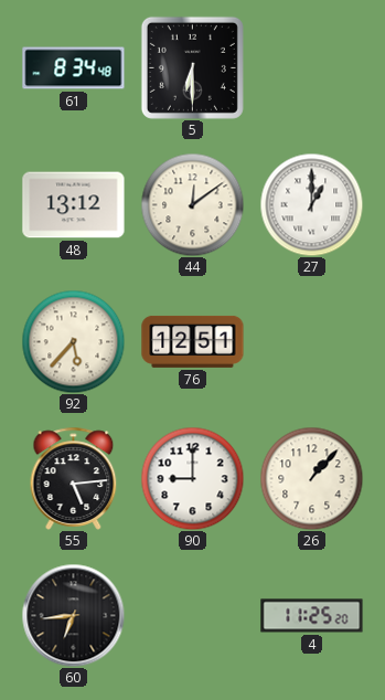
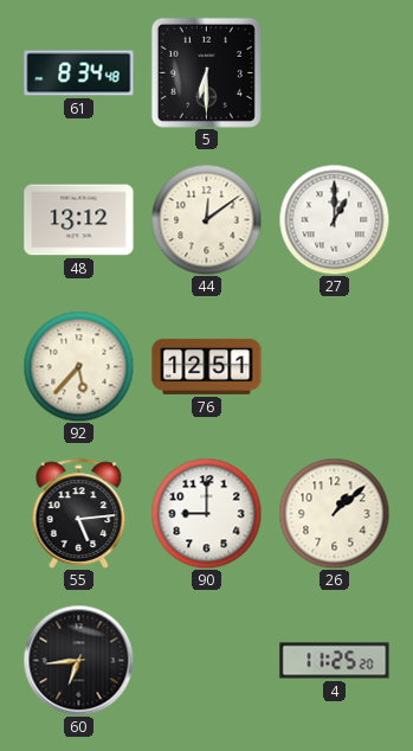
26: 1:07 -> 1:08 (334, 513)
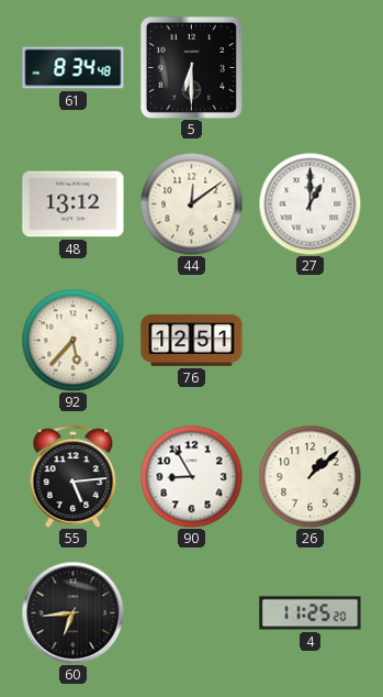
90: 9:00 -> 8:55 (191, 476)
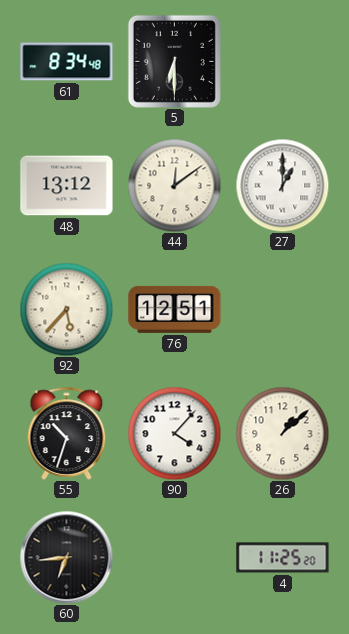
55: 5:14 -> 10:33 (67, 433)
90: 8:55 -> 4:07 (174, 433)
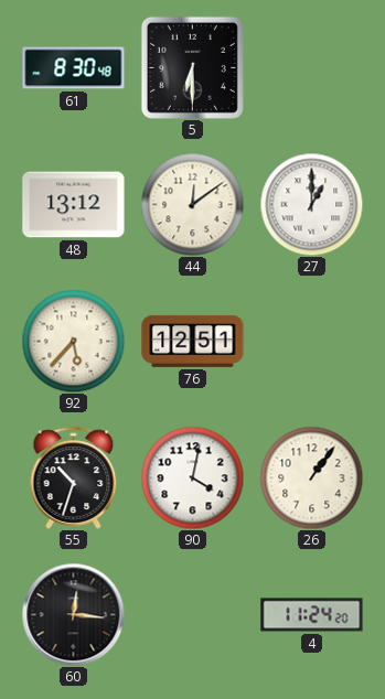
61: 8:34 -> 8:30 (74, 68)
90: 4:07 -> 4:02 (192, 477)
26: 1:08 -> 1:06 (311, 477)
60: 6:44 -> 12:16 (73, 614)
4: 11:25 -> 11:24 (312, 615)
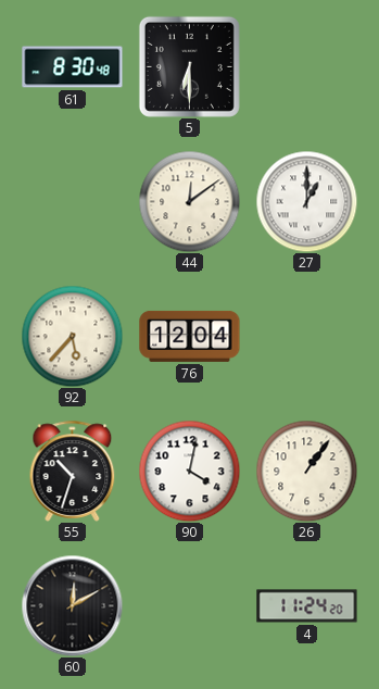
48: 13:12 -> none (74, 205)
76: 12:51 -> 12:04 (190, 336)
60: 12:16 -> 12:10 (72, 605)
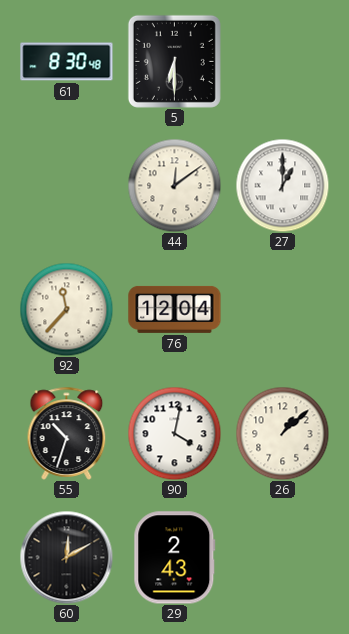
92: 5:37 -> 11:37 (66, 309)
26: 1:06 -> 1:08 (282, 433)
29: none -> 2:43 (175, 558)
4: 11:24 -> none (307, 606)
